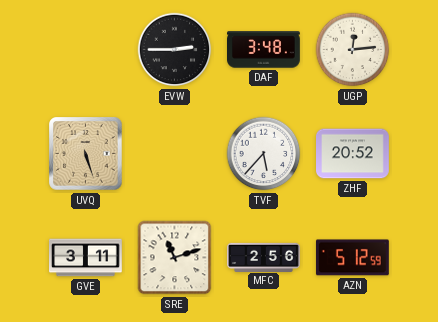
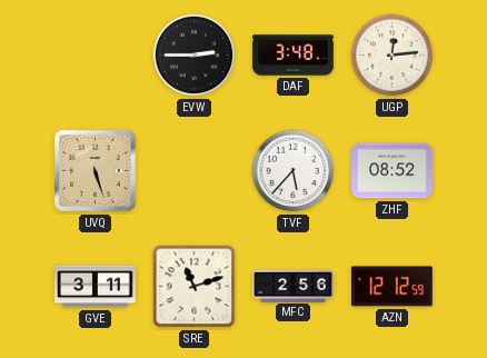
ZHF: 20:52 -> 08:52 (392, 171)
AZN: 5:12 -> 12:12 (391, 287)
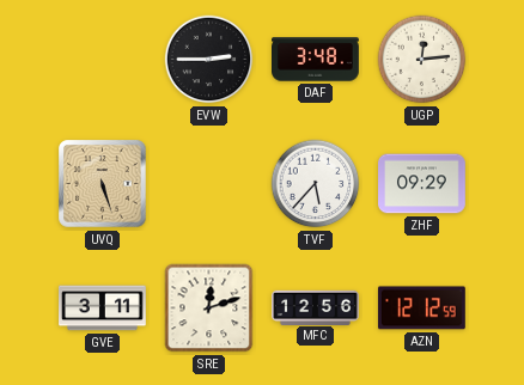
ZHF: 08:52 -> 09:29 (422, 184)
SRE: 11:12 -> 12:12 (209, 308)
MFC: 2:56 -> 12:56 (316, 307)
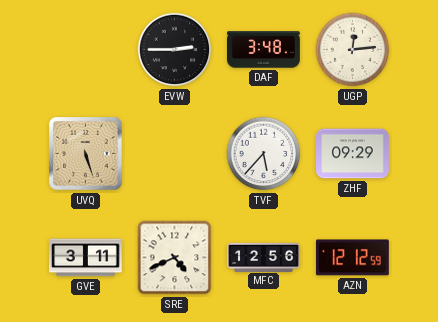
SRE: 12:12 -> 4:41 (175, 258)
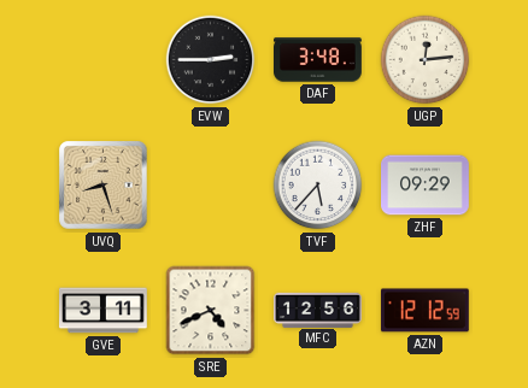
UVQ: 5:27 -> 8:27 (104, 186)
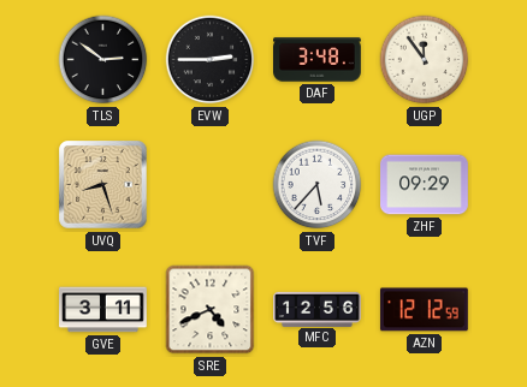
TLS: none -> 2:51 (103, 60)
UGP: 12:14 -> 11:54 (425, 60)
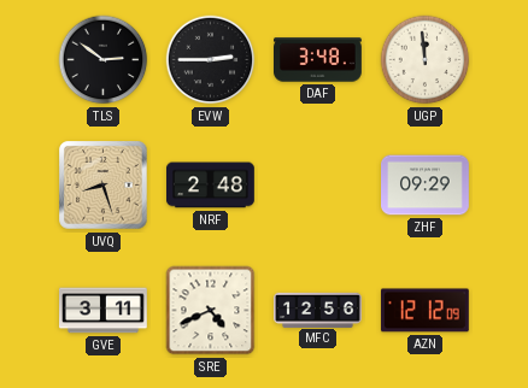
UGP: 11:54 -> 11:59 (426, 60)
NRF: none -> 2:48 (211, 186)
TVF: 5:37 -> none (318, 185)
AZN: 12:12:59 -> 12:12:09 (424, 311)
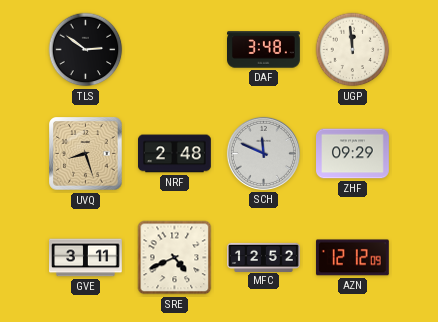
EVW: 2:45 -> none (211, 60)
SCH: none -> 11:49 (263, 153)
MFC: 12:56 -> 12:52 (264, 257)
